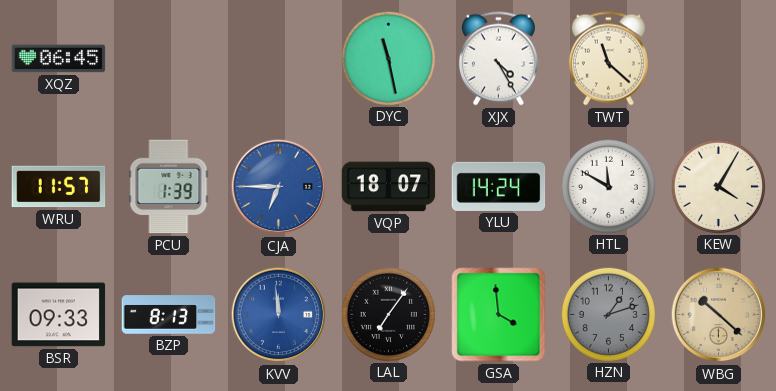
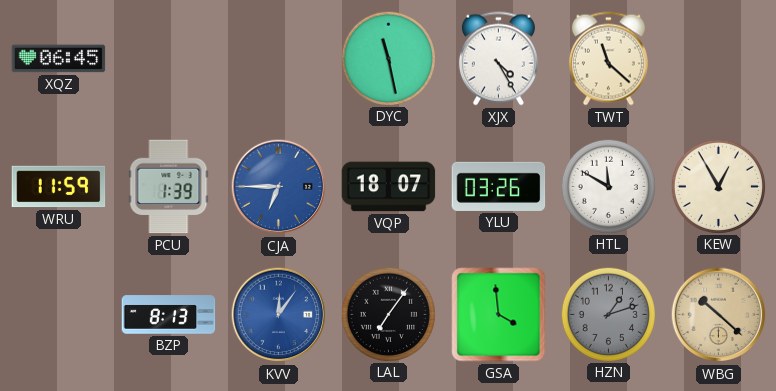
WRU: 11:57 -> 11:59 (59, 187)
YLU: 14:24 -> 03:26 (499, 186)
KEW: 4:05 -> 12:55 (718, 186)
BSR: 09:33 -> none (59, 315)
KVV: 11:59 -> 12:06 (279, 315)
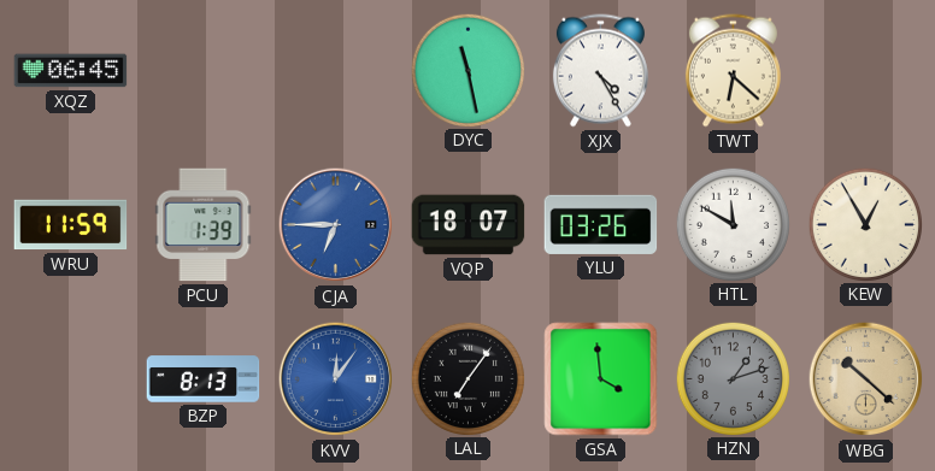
TWT: 11:22 -> 6:22 (733, 71)
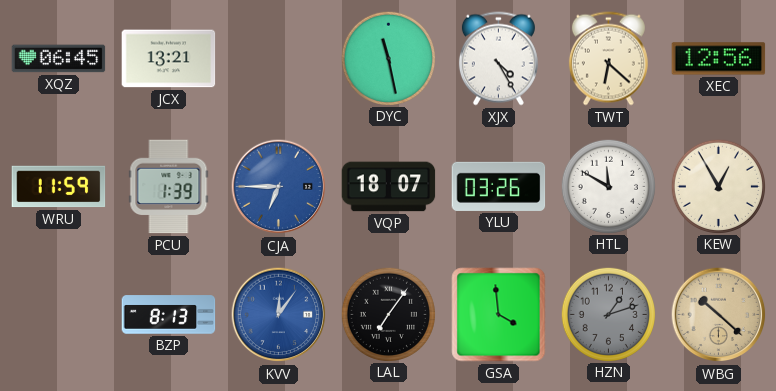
JCX: none -> 13:21 (169, 59)
XEC: none -> 12:56 (719, 59)
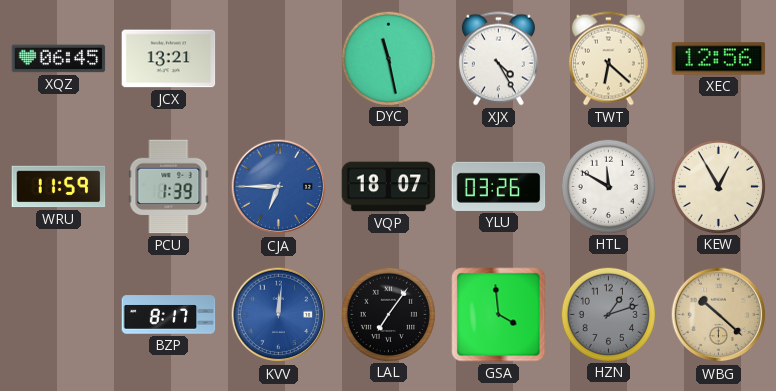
BZP: 8:13 -> 8:17 (169, 315)
KVV: 12:06 -> 12:01 (279, 315)
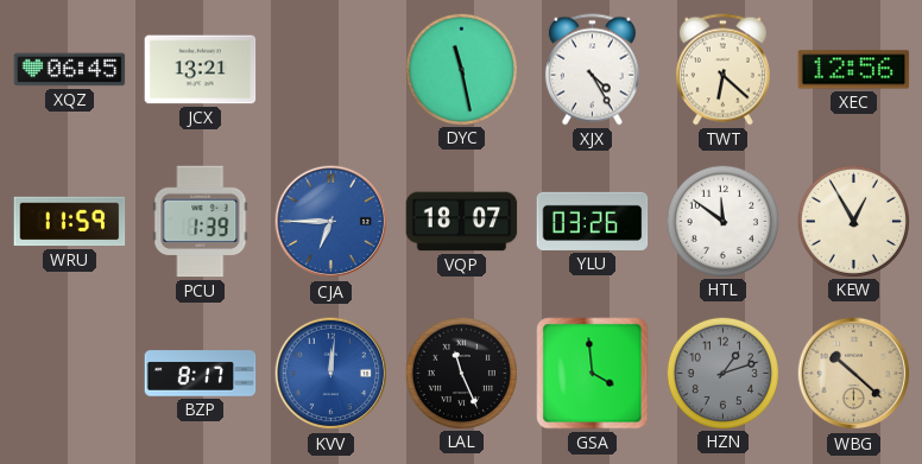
HTL: 11:50 -> 11:51 (722, 221)
LAL: 7:06 -> 11:26 (461, 373)
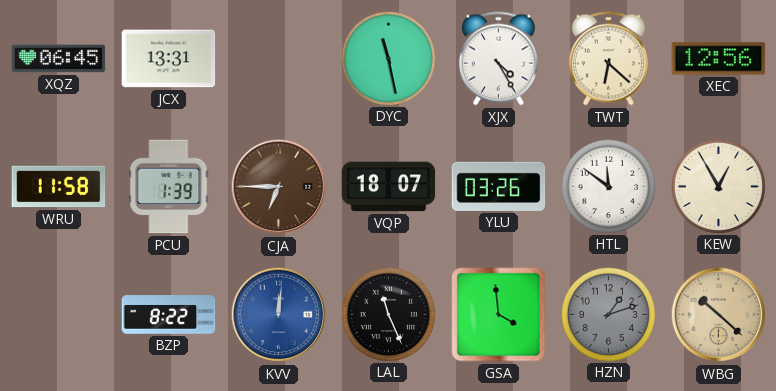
JCX: 13:21 -> 13:31 (169, 59)
WRU: 11:59 -> 11:58 (59, 187)
CJA dial: blue -> brown (279, 187)
BZP: 8:17 -> 8:22 (169, 315)
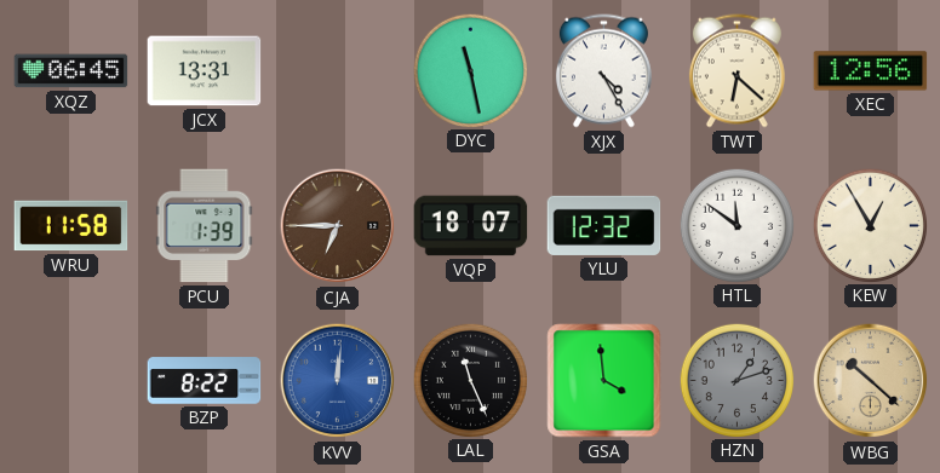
YLU: 03:26 -> 12:32 (604, 225)
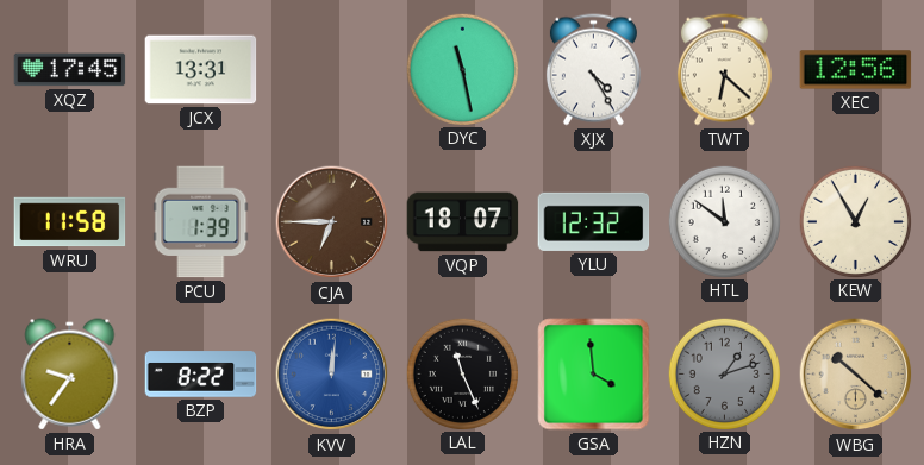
XQZ: 06:45 -> 17:45 (70, 70)
HRA: none -> 9:36 (70, 375)
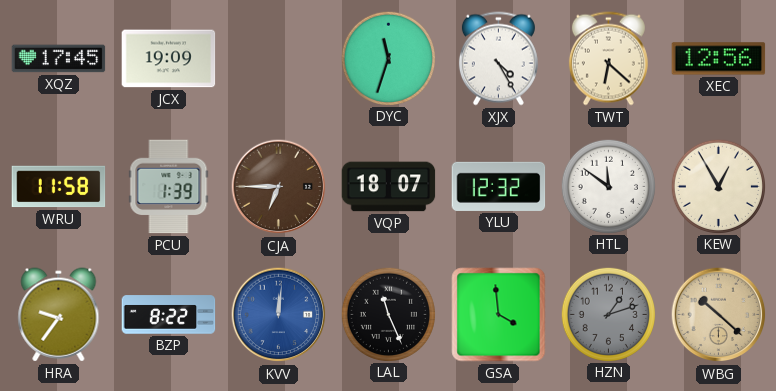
JCX: 13:31 -> 19:09 (169, 59)
DYC: 11:28 -> 11:33 (388, 58)
